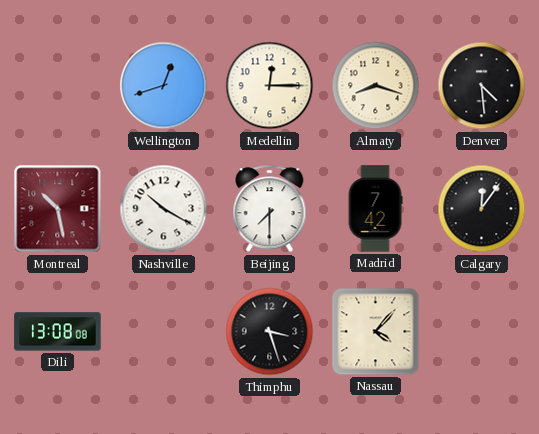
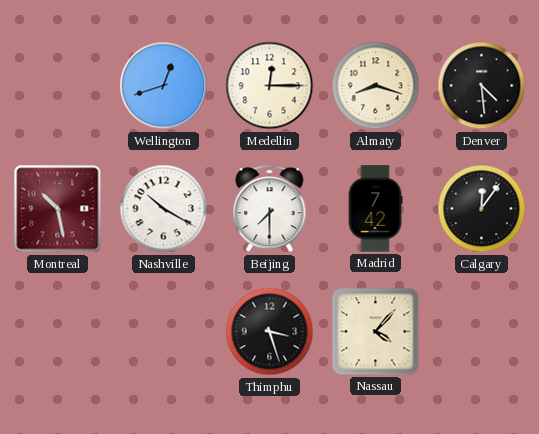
Dili: 13:08 -> none (58, 332)
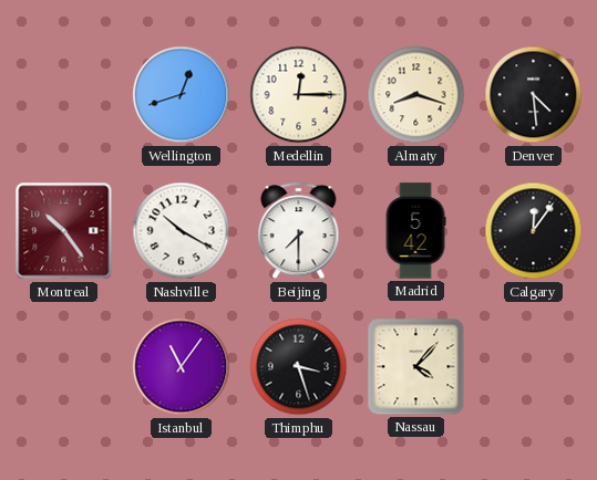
Montreal: 10:28 -> 10:24 (64, 231)
Madrid: 7:42 -> 5:42 (415, 231)
Istanbul: none -> 11:06 (182, 367)
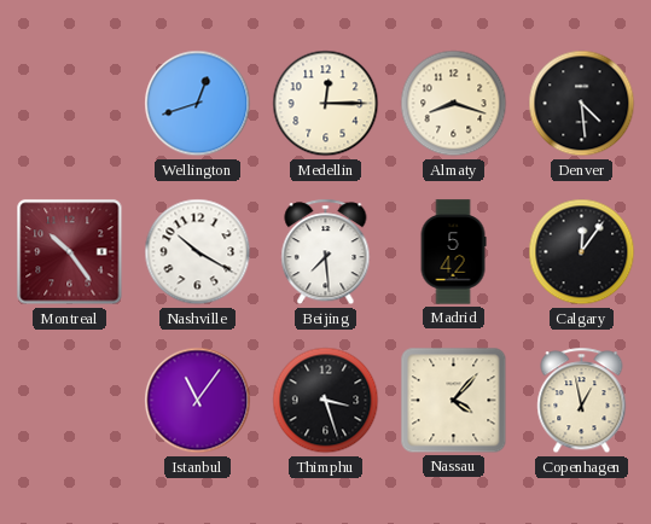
Beijing: 7:30 -> 7:29 (326, 252)
Copenhagen: none -> 12:58 (582, 401)
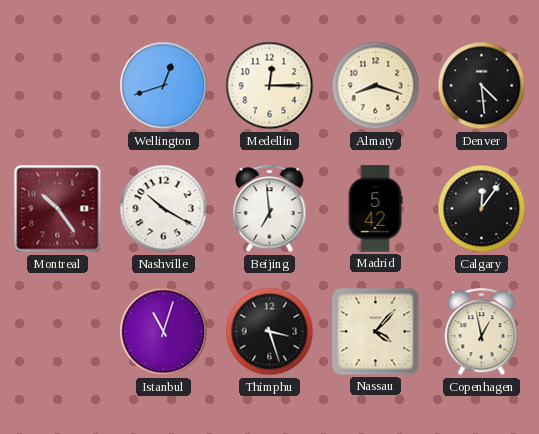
Beijing: 7:29 -> 6:59 (270, 209)
Istanbul: 11:06 -> 11:03 (164, 332)
